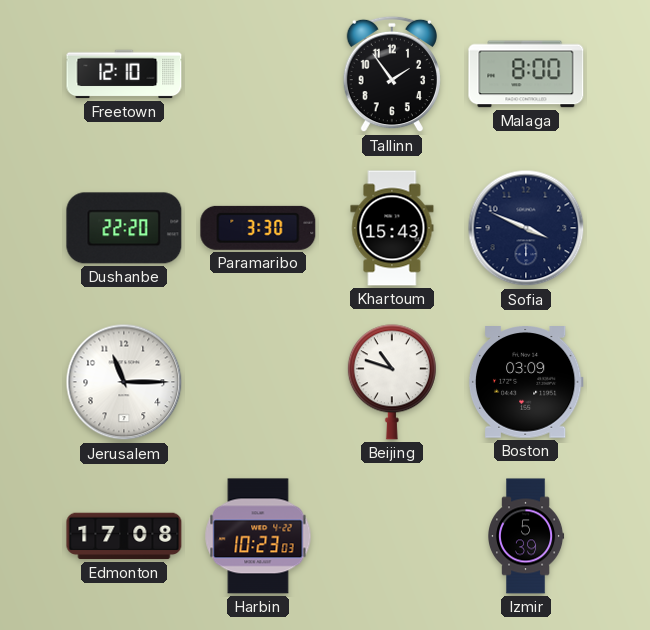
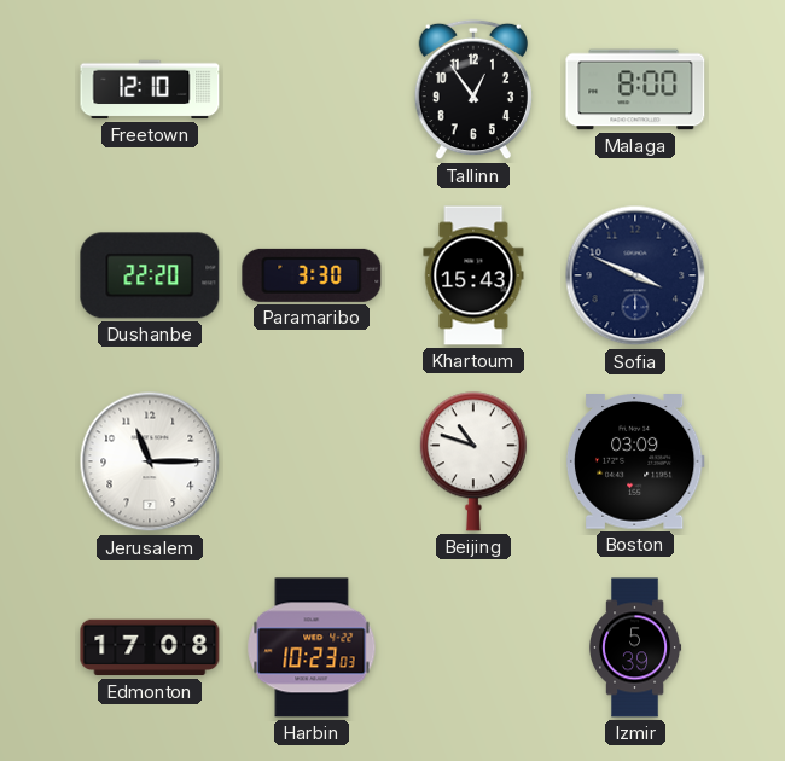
Tallinn: 1:54 -> 12:54 (473, 89)
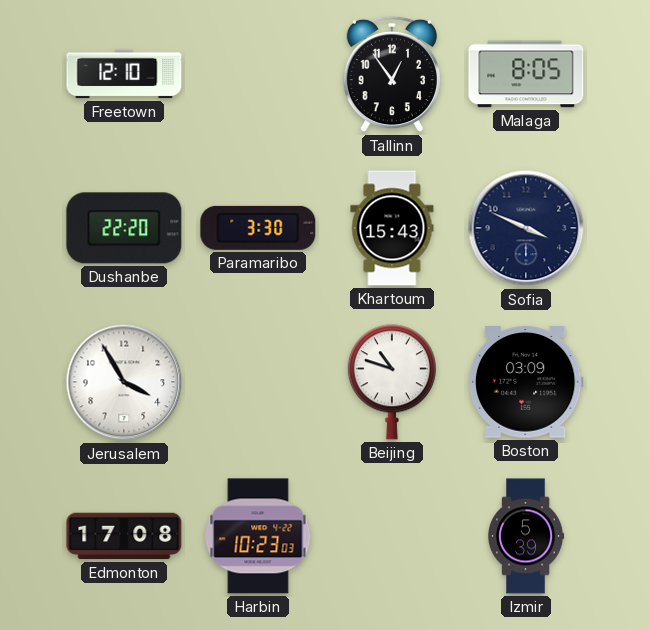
Malaga: 8:00 -> 8:05 (526, 74)
Jerusalem: 11:15 -> 3:55 (124, 382)
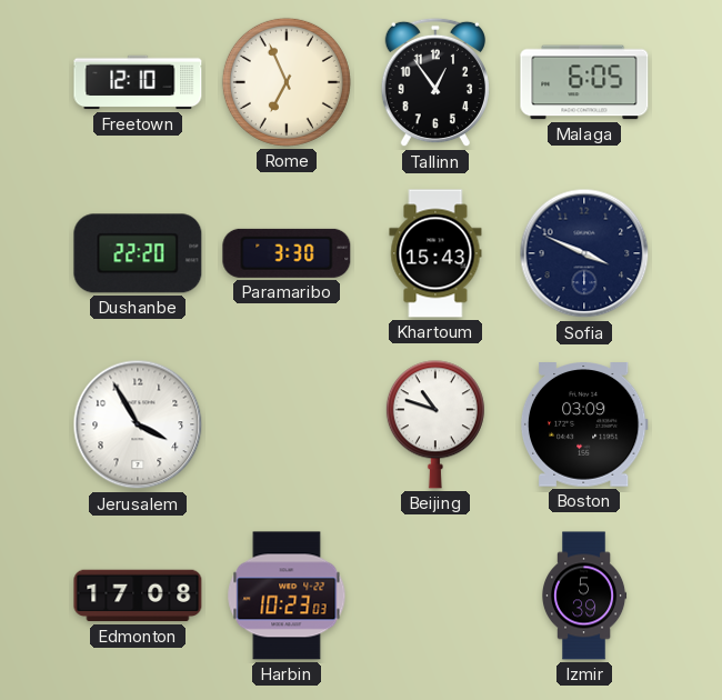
Rome: none -> 6:56 (287, 82)
Malaga: 8:05 -> 6:05 (584, 82)
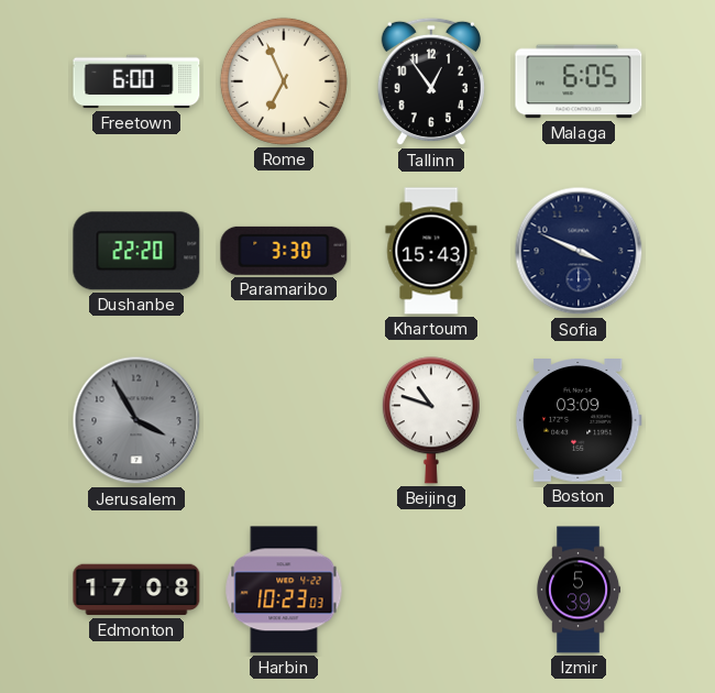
Freetown: 12:10 -> 6:00 (136, 81)
Jerusalem dial: white -> grey (136, 420)
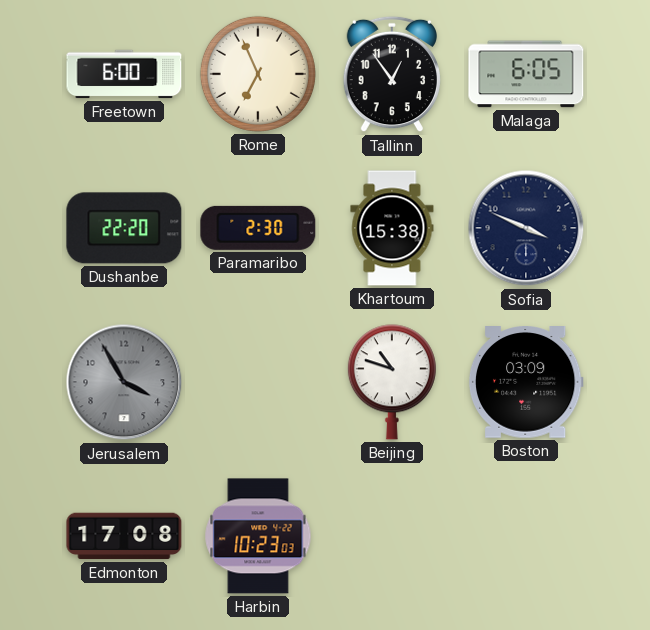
Paramaribo: 3:30 -> 2:30 (258, 228)
Khartoum: 15:43 -> 15:38 (392, 228)
Izmir: 5:39 -> none (579, 590)
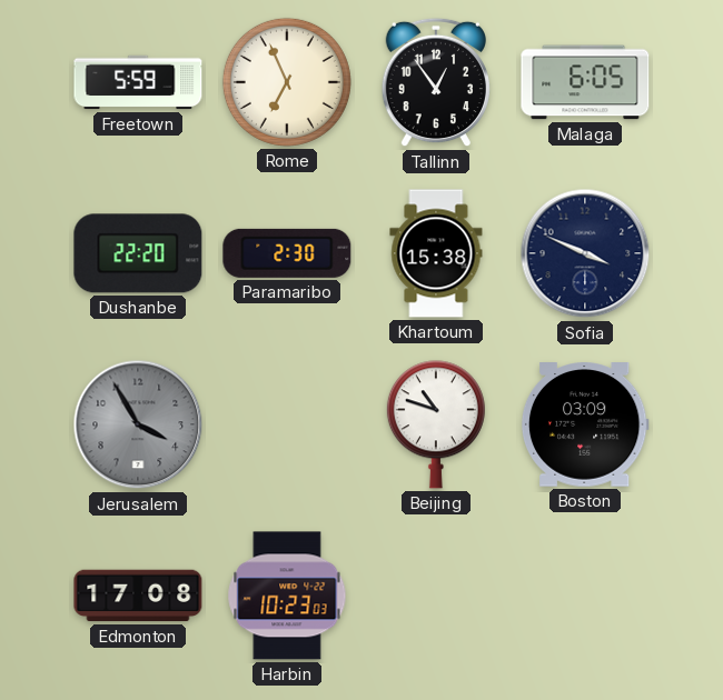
Freetown: 6:00 -> 5:59 (138, 82)
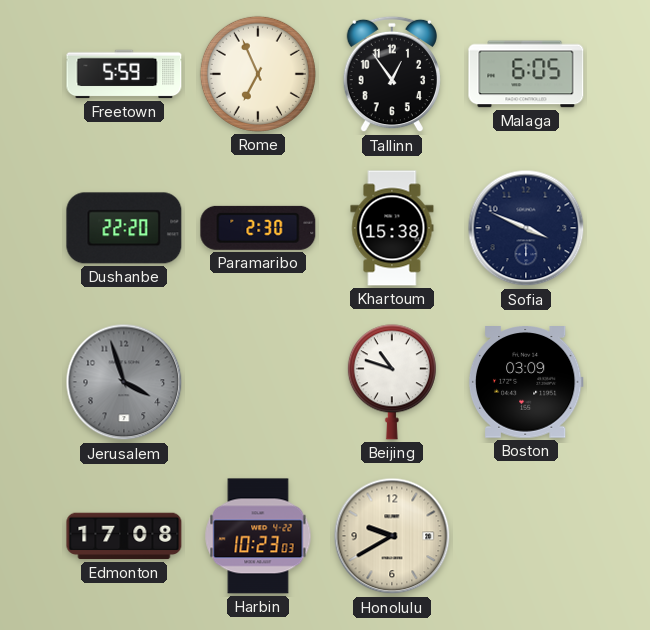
Jerusalem: 3:55 -> 3:57 (124, 382)
Honolulu: none -> 9:40 (392, 536)
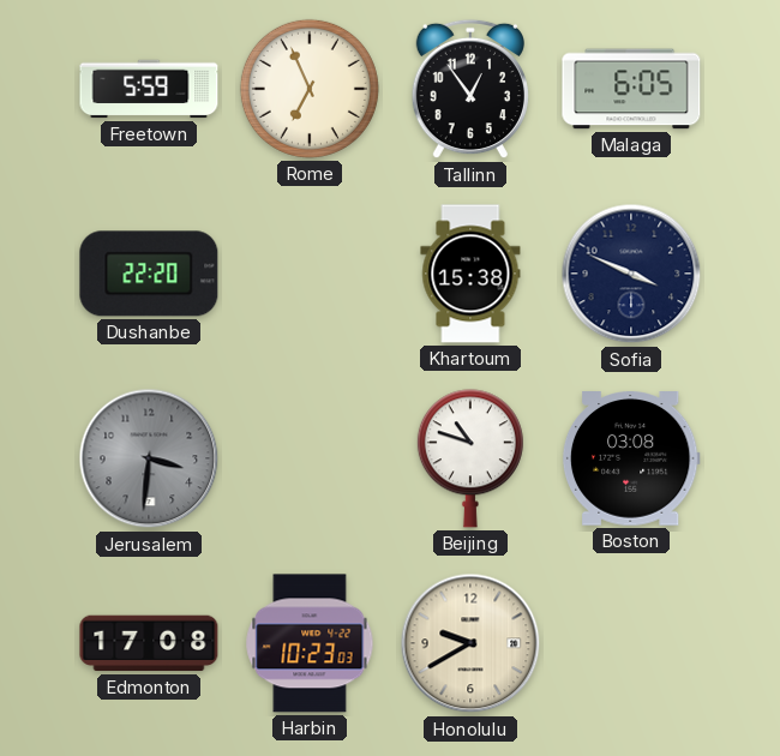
Paramaribo: 2:30 -> none (258, 228)
Jerusalem: 3:57 -> 3:31 (149, 458)
Boston: 03:09 -> 03:08 (631, 460)
